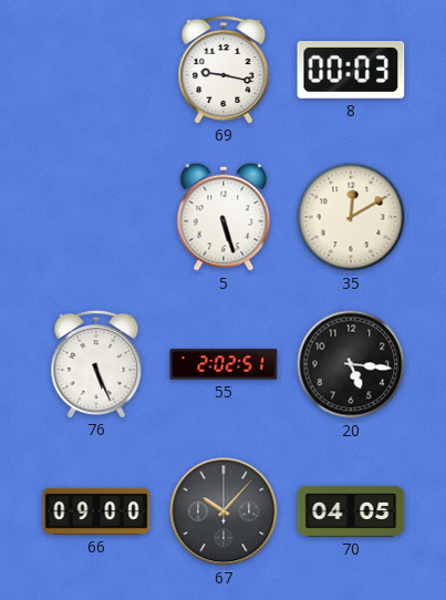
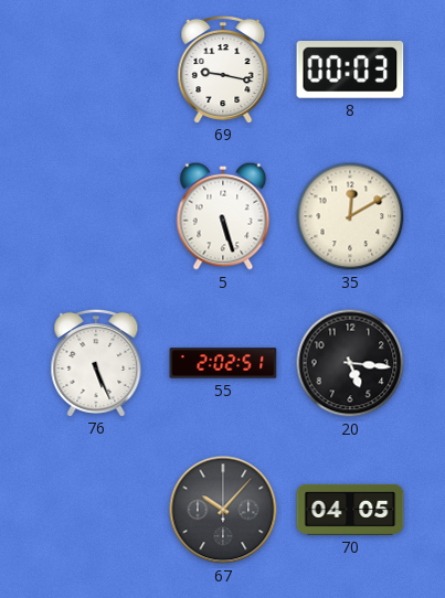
66: 09:00 -> none (96, 511)
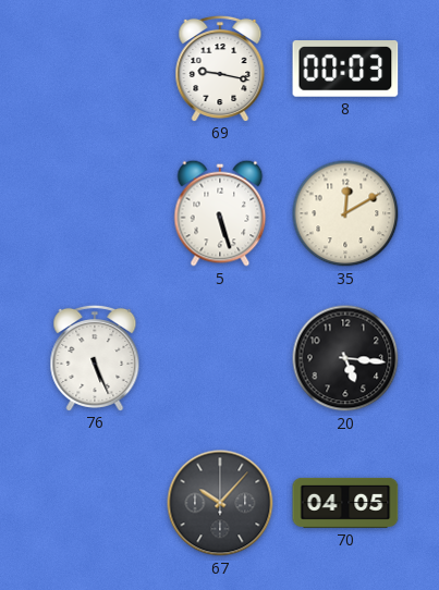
55: 2:02 -> none (223, 363)
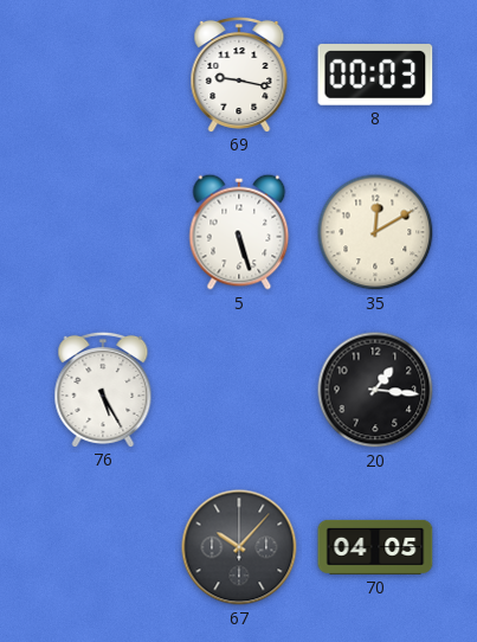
76: 5:26 -> 5:25 (103, 389)
20: 5:16 -> 1:16 (375, 390)
